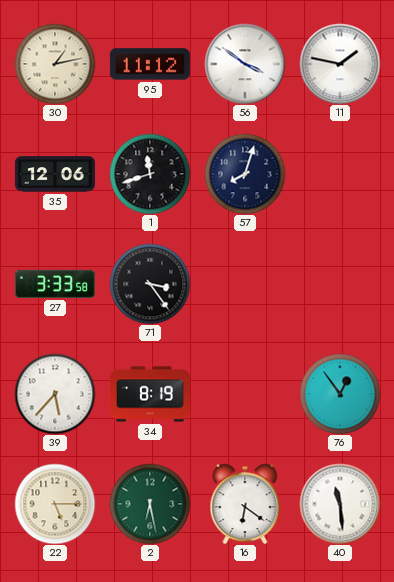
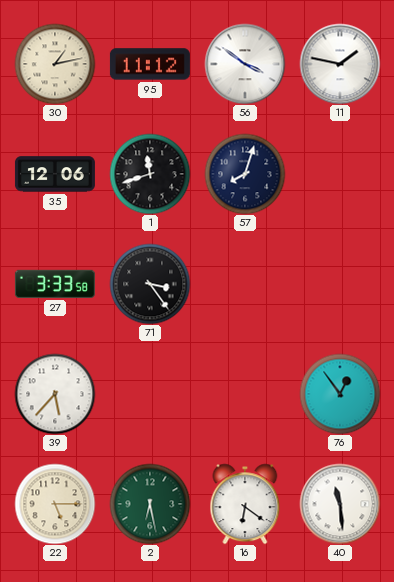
34: 8:19 -> none (150, 394)
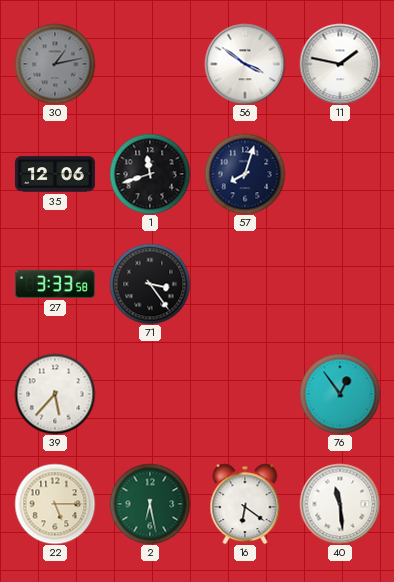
30 dial: cream -> grey (55, 64)
95: 11:12 -> none (150, 64)
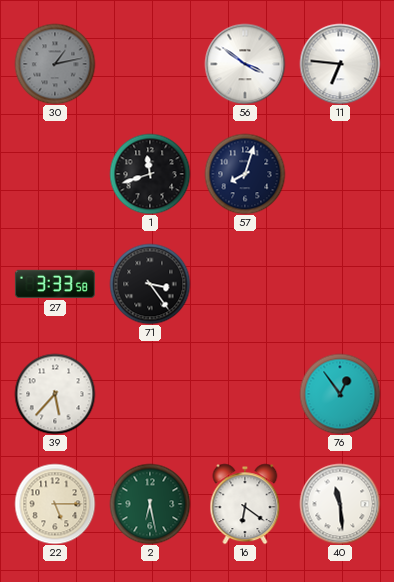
11: 1:47 -> 6:46 (340, 64)
35: 12:06 -> none (55, 174)
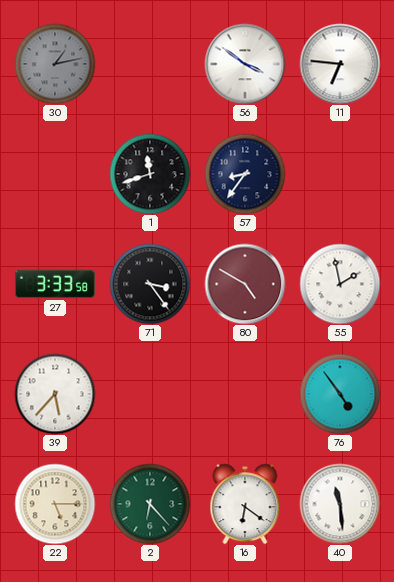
57: 8:03 -> 8:36 (245, 174)
80: none -> 4:50 (245, 284)
55: none -> 1:58 (340, 284)
76: 12:54 -> 4:54 (340, 394)
2: 6:28 -> 6:23 (150, 504)
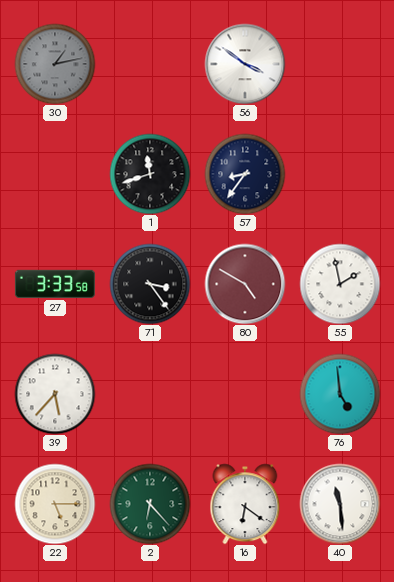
11: 6:46 -> none (340, 64)
76: 4:54 -> 4:59 (340, 394)
